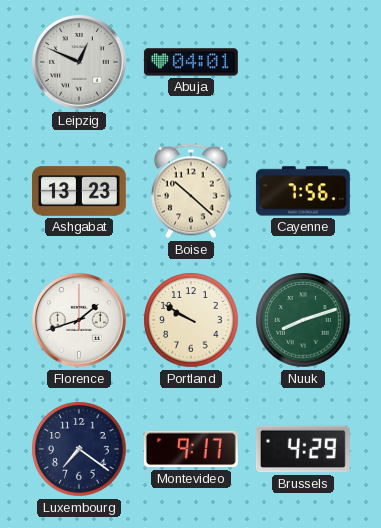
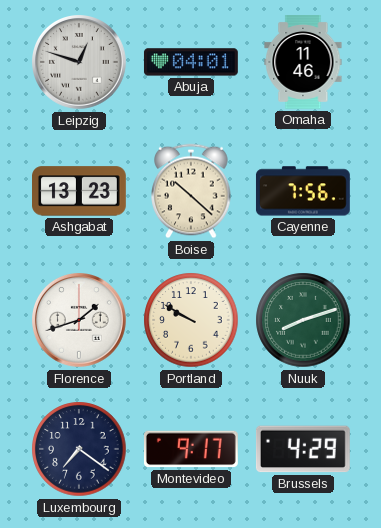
Leipzig: 12:49 -> 12:48 (80, 63)
Omaha: none -> 11:46 (303, 63)
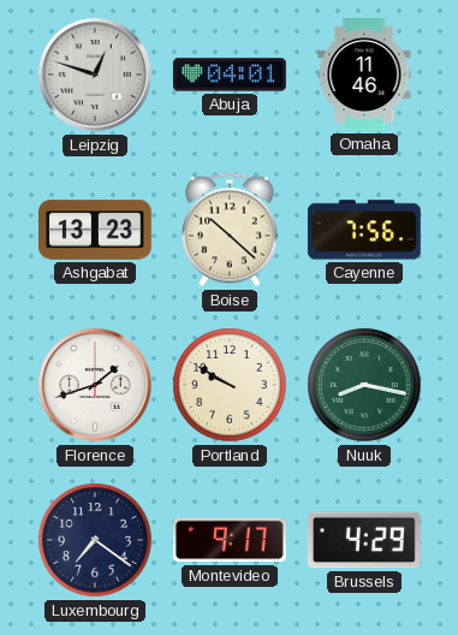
Nuuk: 8:12 -> 8:17 (364, 385)
